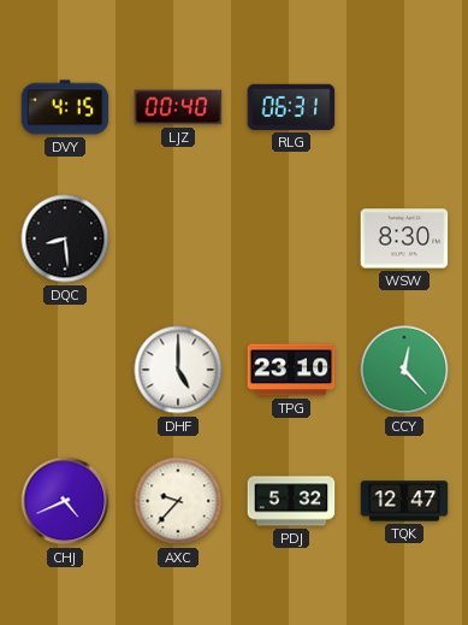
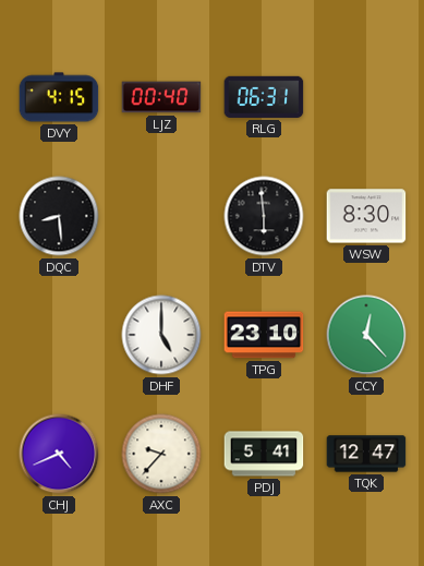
DTV: none -> 5:59 (264, 216)
PDJ: 5:32 -> 5:41 (264, 454)
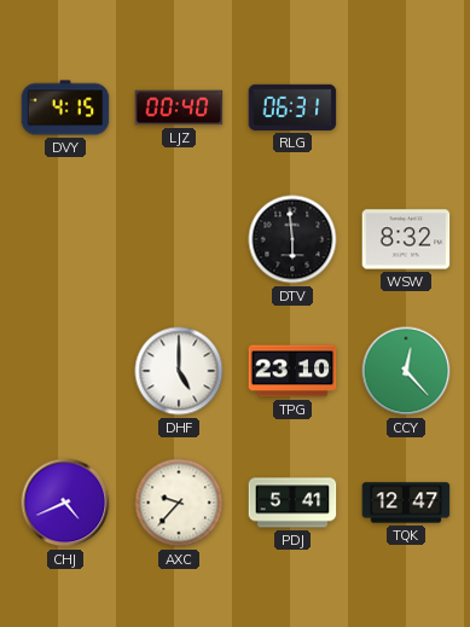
DQC: 8:29 -> none (59, 216)
WSW: 8:30 -> 8:32 (406, 239)
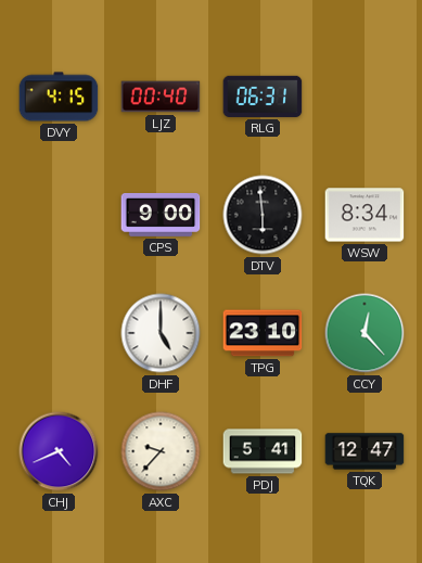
CPS: none -> 9:00 (161, 215)
WSW: 8:32 -> 8:34 (365, 215)
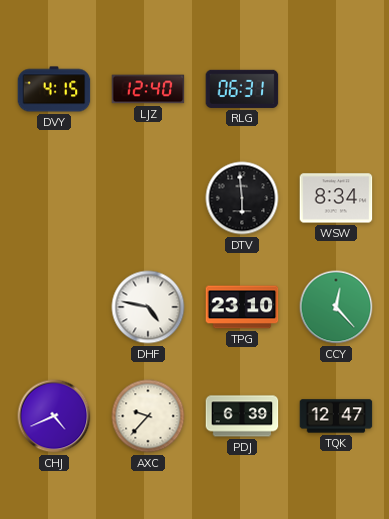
LJZ: 00:40 -> 12:40 (148, 89)
CPS: 9:00 -> none (161, 215)
DHF: 5:00 -> 4:47 (148, 307)
PDJ: 5:41 -> 6:39 (242, 416)
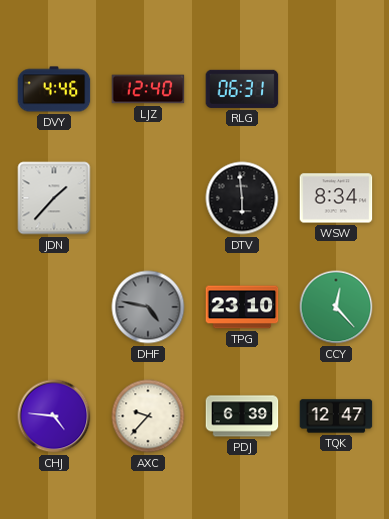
DVY: 4:15 -> 4:46 (54, 89)
JDN: none -> 1:37 (54, 198)
DHF dial: white -> grey (148, 307)
CHJ: 4:41 -> 4:46 (54, 416)
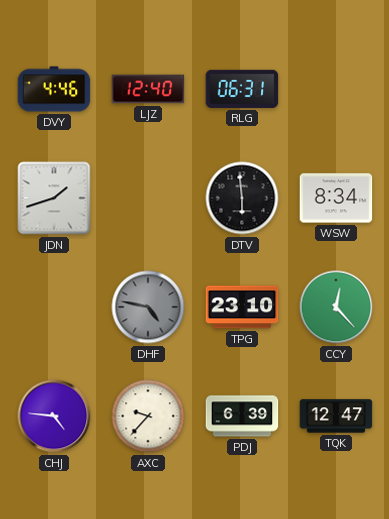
JDN: 1:37 -> 1:42 (54, 198)
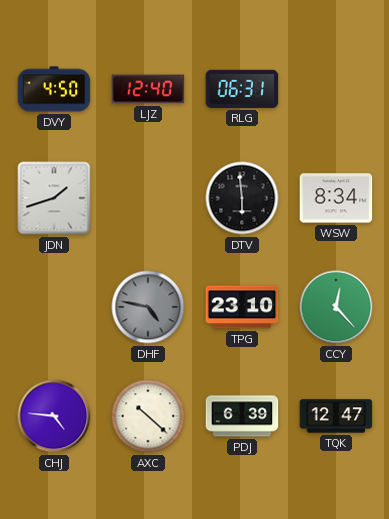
DVY: 4:46 -> 4:50 (54, 89)
AXC: 9:37 -> 10:22 (148, 416)
